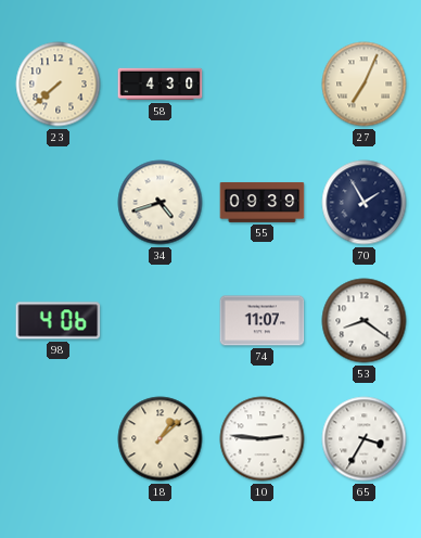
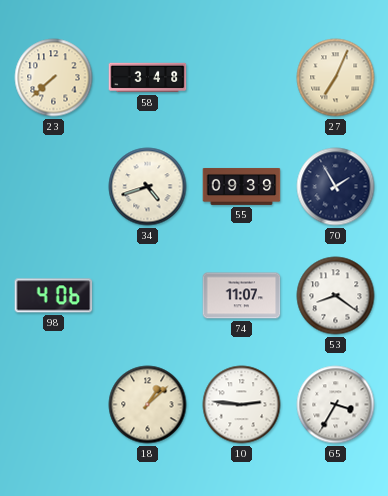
58: 4:30 -> 3:48 (148, 78)
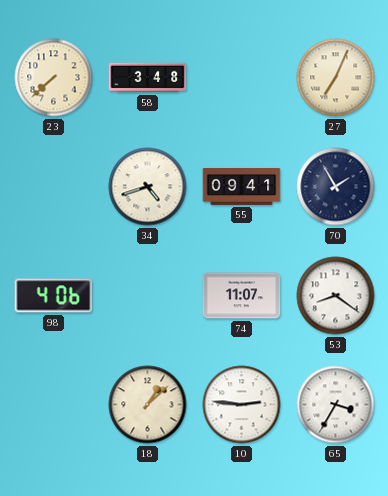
55: 09:39 -> 09:41 (242, 186)
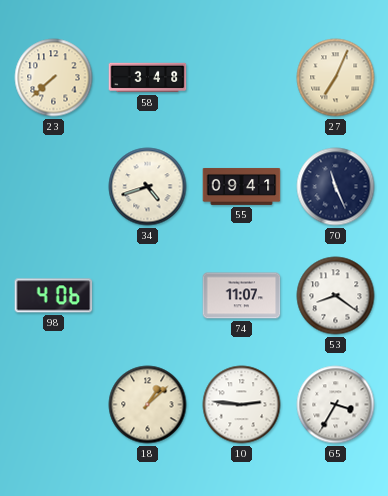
70: 1:55 -> 11:26 (336, 187)
